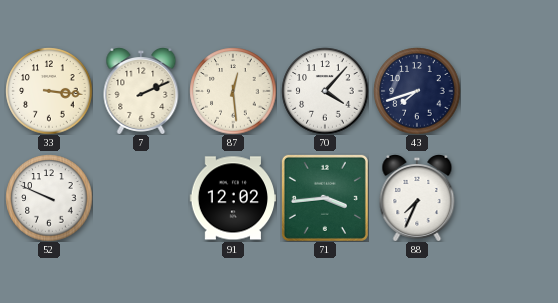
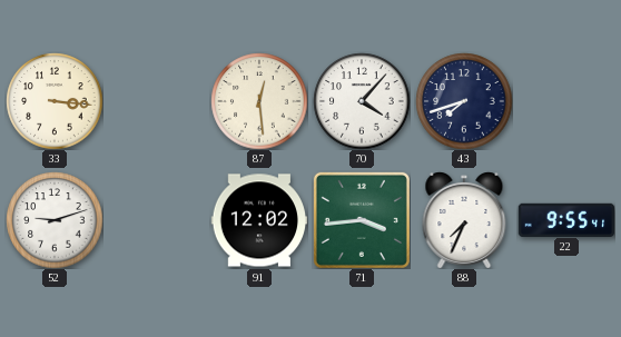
7: 2:11 -> none (141, 91)
52: 9:49 -> 9:12 (55, 220)
22: none -> 9:55 (566, 219)
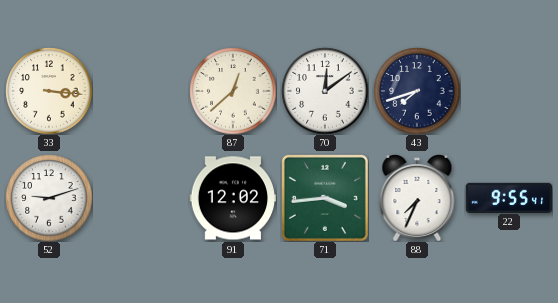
87: 12:29 -> 12:38 (233, 91)
70: 4:07 -> 12:09 (325, 91)
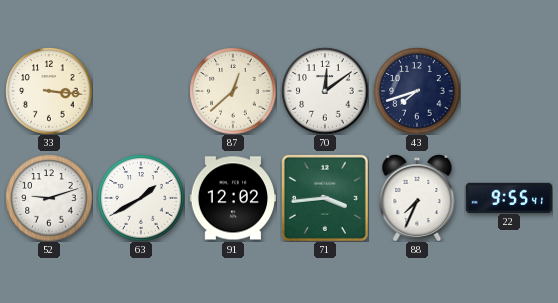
63: none -> 1:40 (141, 198)
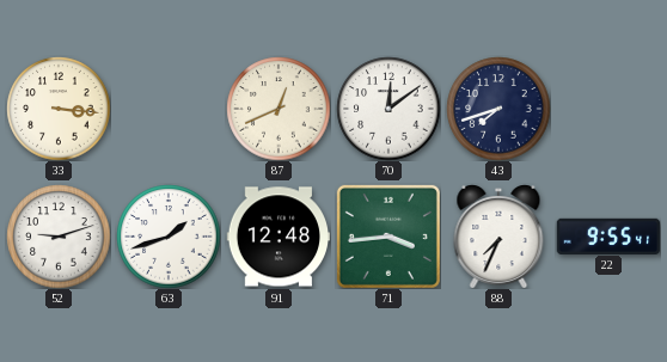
87: 12:38 -> 12:41 (279, 109)
63: 1:40 -> 1:42 (169, 237)
91: 12:02 -> 12:48 (279, 237)
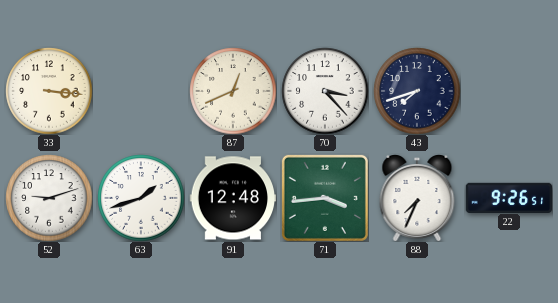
70: 12:09 -> 3:23 (325, 91)
22: 9:55 -> 9:26 (509, 197)
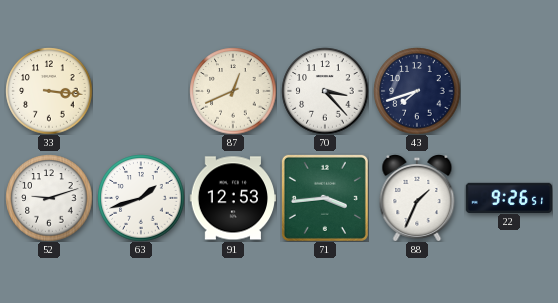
91: 12:48 -> 12:53 (233, 198)
88: 7:34 -> 1:34 (417, 198)
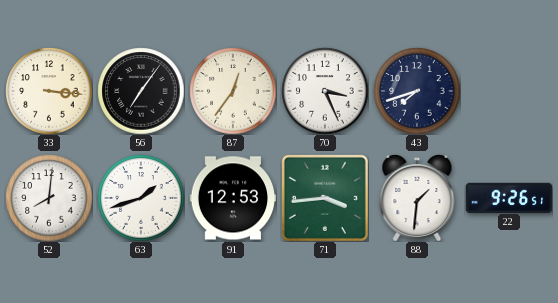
56: none -> 7:06 (141, 91)
87: 12:41 -> 12:36 (233, 91)
70: 3:23 -> 3:26 (325, 91)
52: 9:12 -> 8:01 (49, 198)
88: 1:34 -> 1:31 (417, 198)
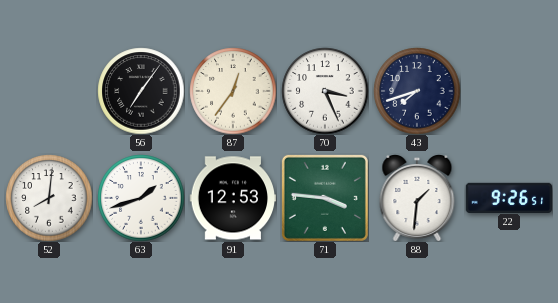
33: 3:16 -> none (49, 91)
71: 3:44 -> 3:46 (325, 198)
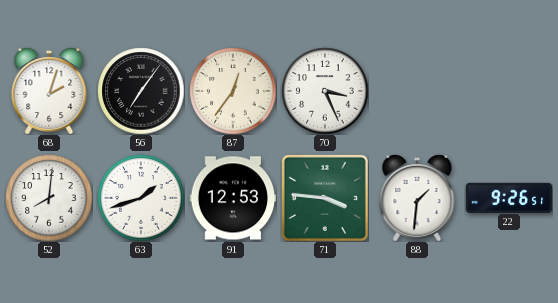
68: none -> 2:03 (49, 91)
43: 7:42 -> none (417, 91)
